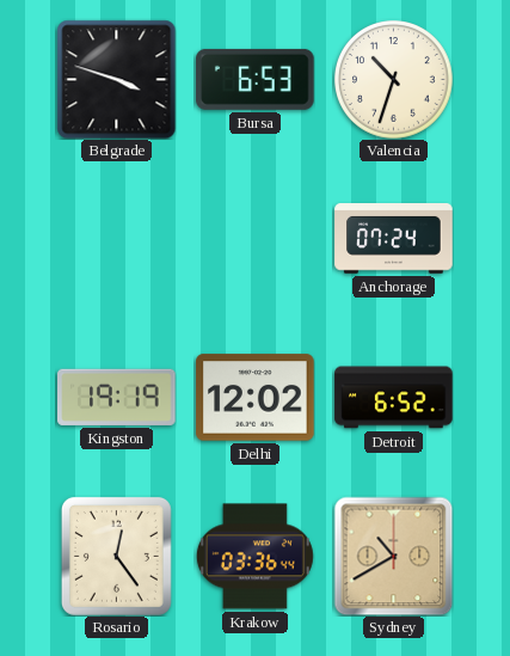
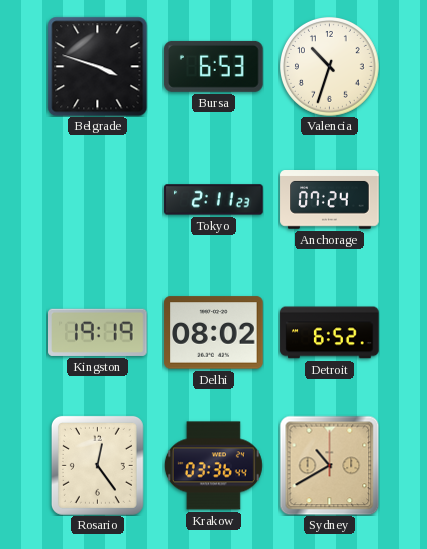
Tokyo: none -> 2:11 (214, 200)
Delhi: 12:02 -> 08:02 (214, 333)
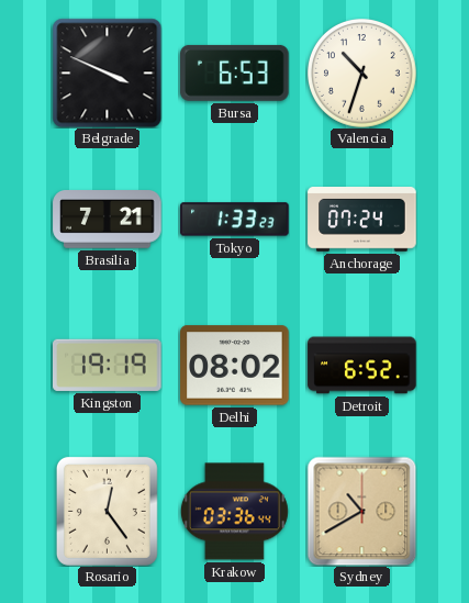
Belgrade: 3:48 -> 3:49 (107, 72)
Brasilia: none -> 7:21 (108, 220)
Tokyo: 2:11 -> 1:33 (235, 220)
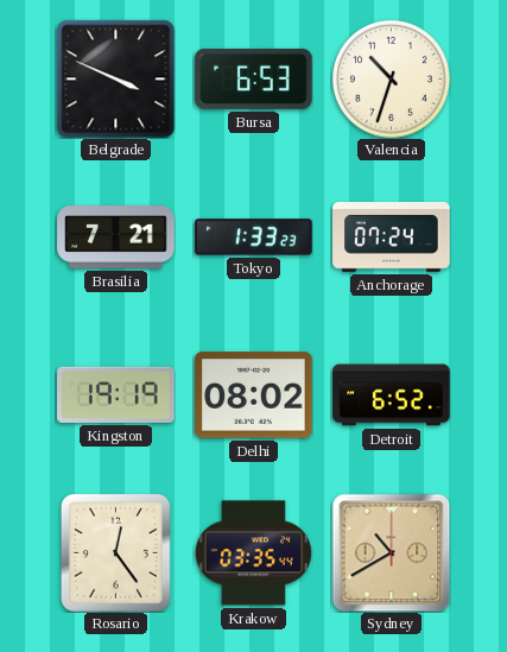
Krakow: 03:36 -> 03:35 (253, 553)
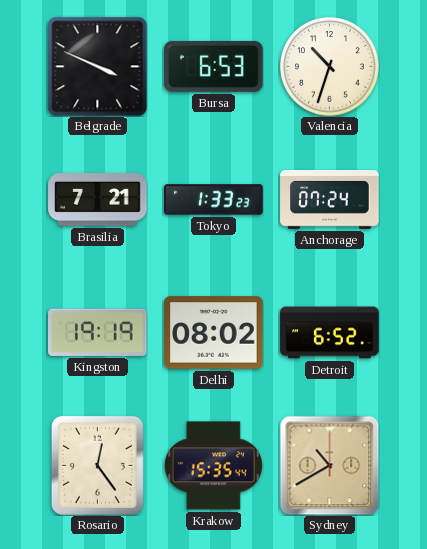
Krakow: 03:35 -> 15:35 (213, 466)
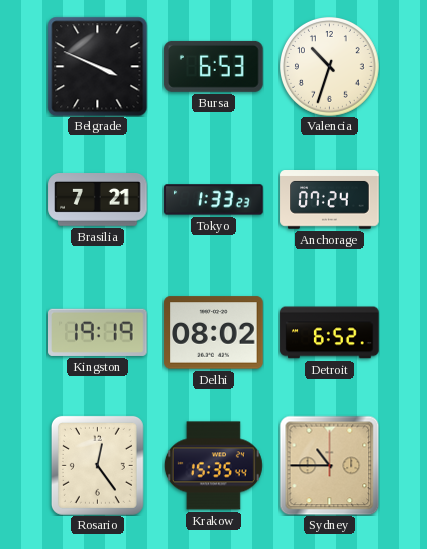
Sydney: 10:40 -> 10:45 (329, 465)
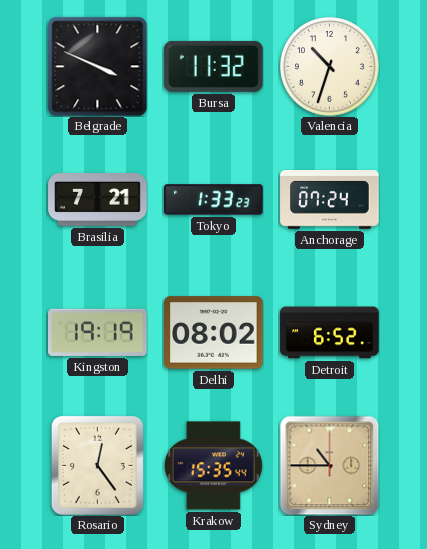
Bursa: 6:53 -> 11:32 (214, 66)
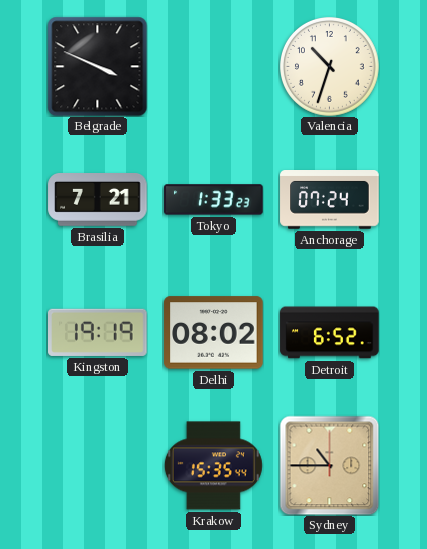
Bursa: 11:32 -> none (214, 66)
Rosario: 12:24 -> none (97, 465)
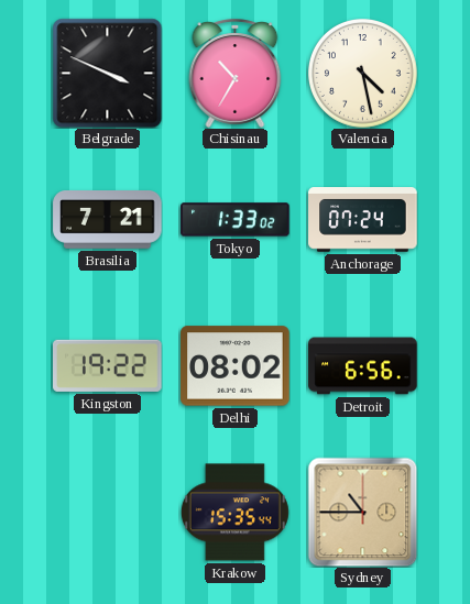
Chisinau: none -> 10:35 (236, 73)
Valencia: 10:33 -> 4:28 (363, 74)
Tokyo: 1:33:23 -> 1:33:02 (236, 220)
Kingston: 19:19 -> 19:22 (108, 365)
Detroit: 6:52 -> 6:56 (363, 366)
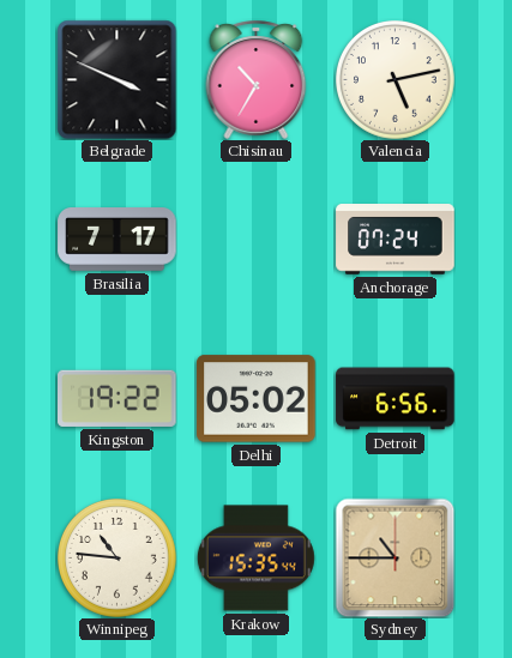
Valencia: 4:28 -> 5:13 (396, 80)
Brasilia: 7:21 -> 7:17 (118, 240)
Tokyo: 1:33 -> none (236, 220)
Delhi: 08:02 -> 05:02 (257, 399)
Winnipeg: none -> 10:46 (118, 559)
